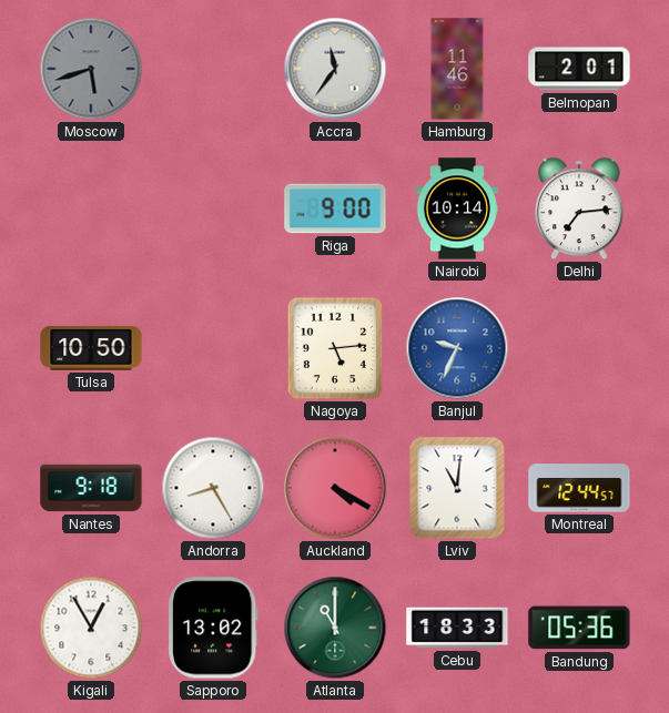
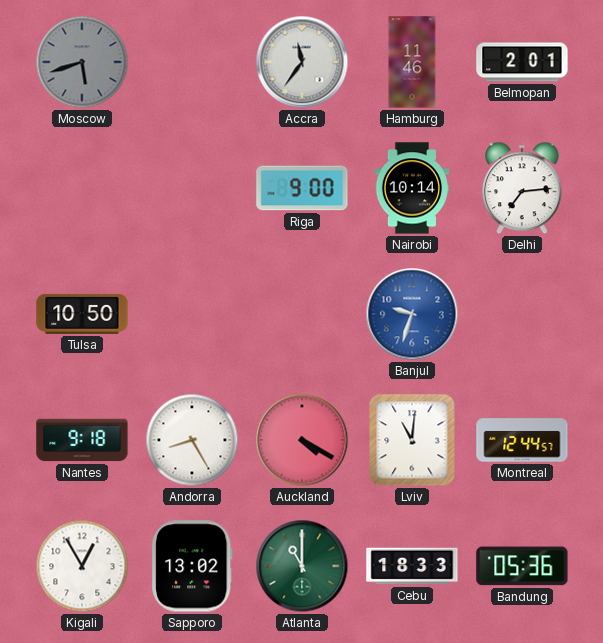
Nagoya: 5:14 -> none (335, 348)
Banjul: 9:34 -> 9:33 (412, 314)
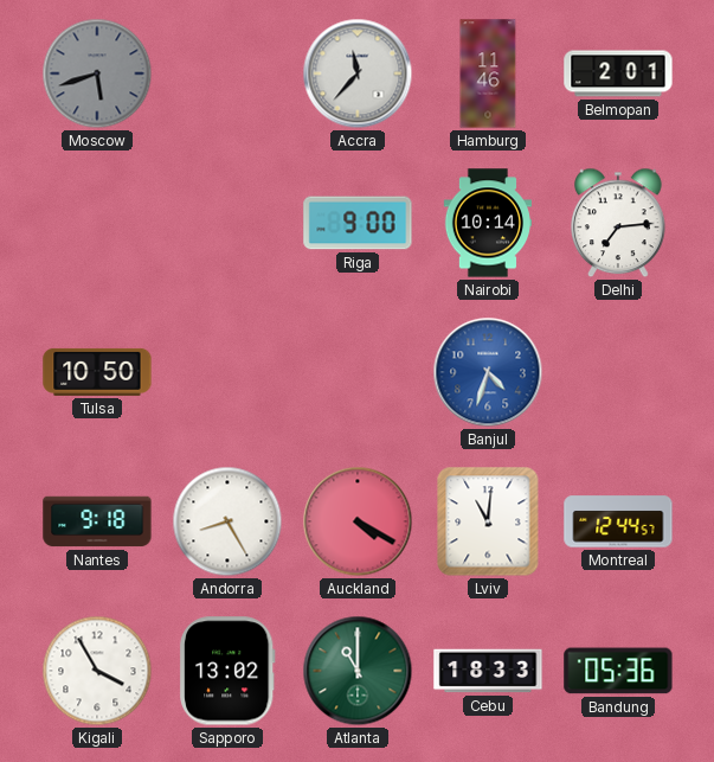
Accra: 11:36 -> 11:37 (358, 73)
Banjul: 9:33 -> 4:33 (488, 372)
Kigali: 12:55 -> 3:55 (97, 671)
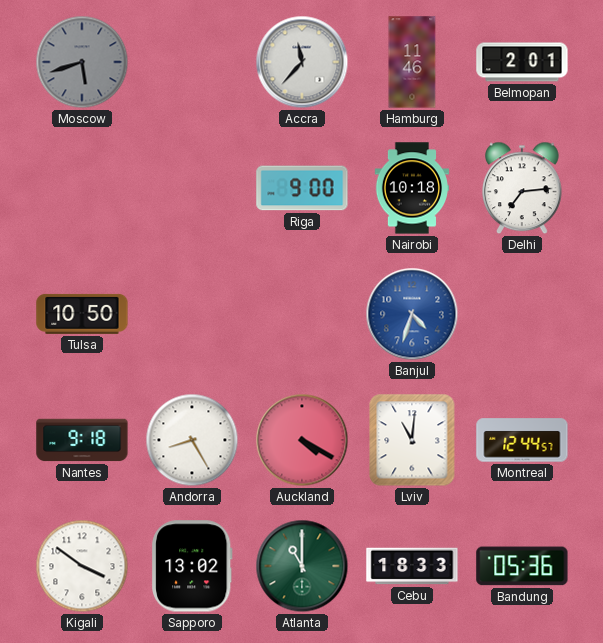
Nairobi: 10:14 -> 10:18 (411, 188)
Kigali: 3:55 -> 3:51 (82, 566)
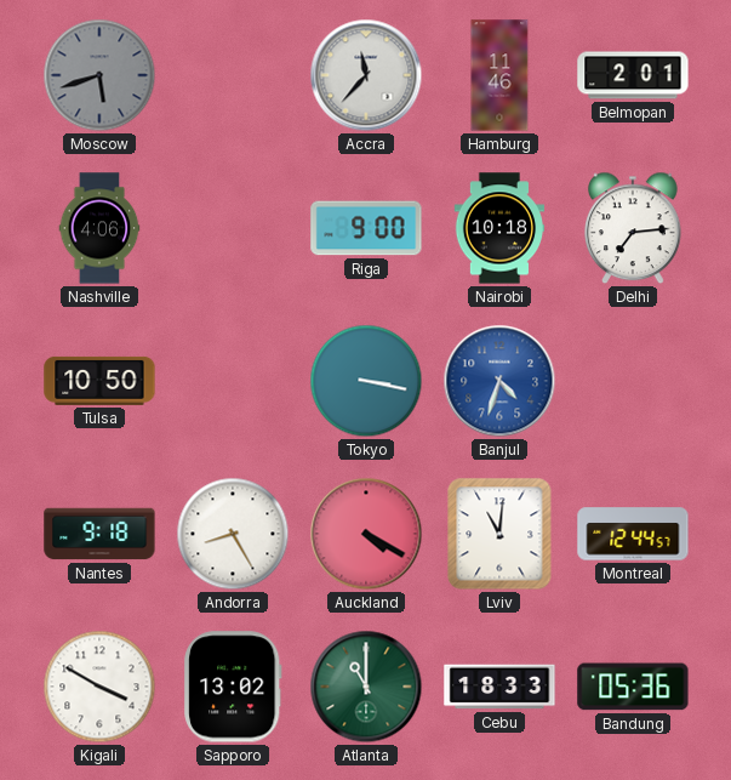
Nashville: none -> 4:06 (99, 228)
Tokyo: none -> 3:17 (366, 381)
Kigali: 3:51 -> 3:50 (99, 687)
